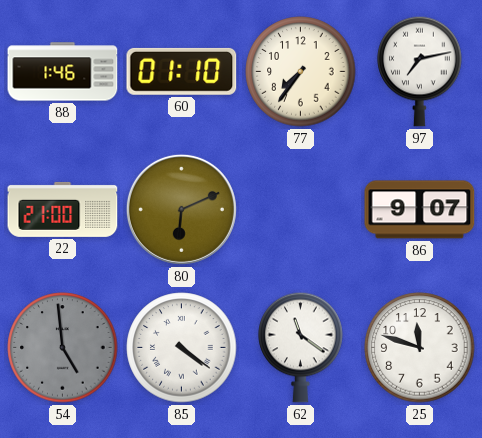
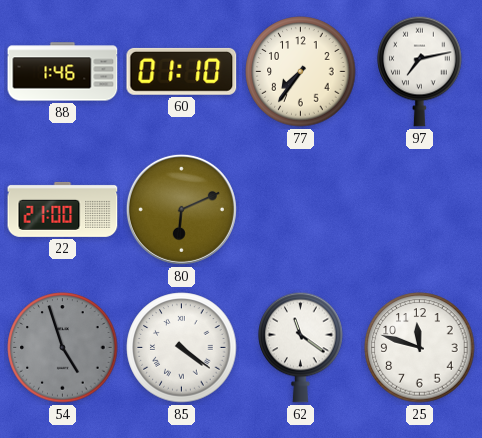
86: 9:07 -> none (420, 210)
54: 4:59 -> 4:57 (63, 348)
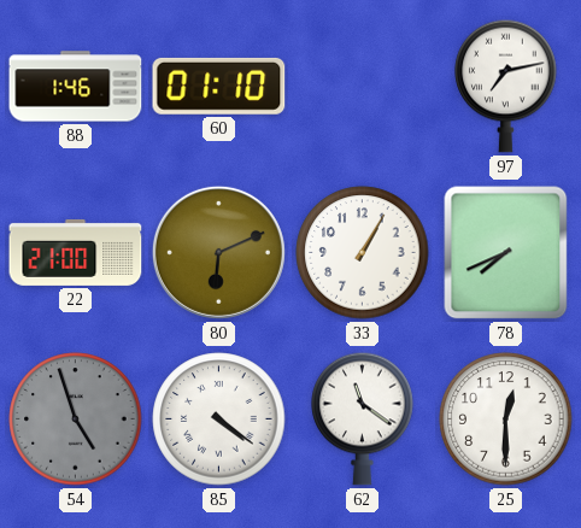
77: 7:36 -> none (301, 72)
33: none -> 1:05 (363, 253)
78: none -> 7:41 (506, 253)
25: 11:48 -> 12:30 (506, 420)
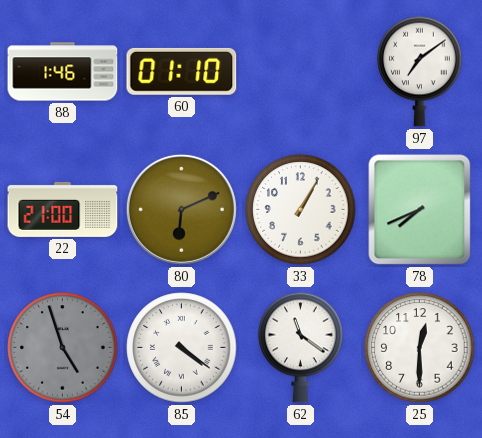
97: 7:13 -> 7:09 (420, 71)
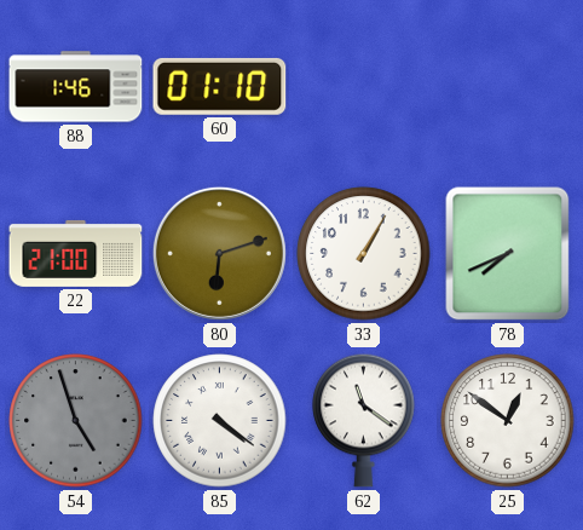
97: 7:09 -> none (420, 71)
80: 6:11 -> 6:12 (219, 253)
25: 12:30 -> 12:51 (508, 421)
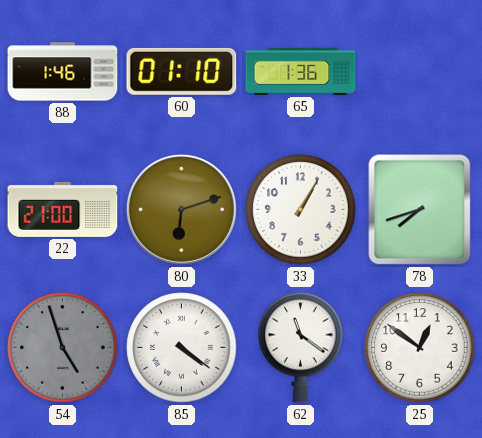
65: none -> 1:36 (301, 71)
78: 7:41 -> 7:42 (420, 210)
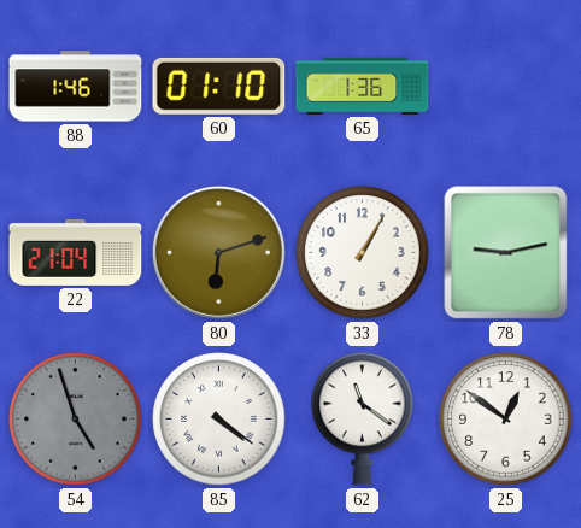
22: 21:00 -> 21:04 (76, 252)
78: 7:42 -> 9:13 (506, 253)
